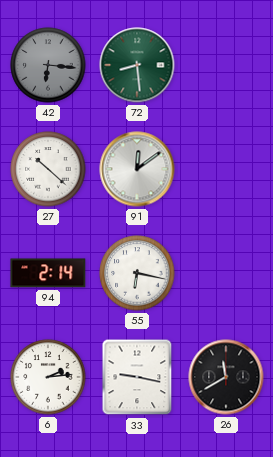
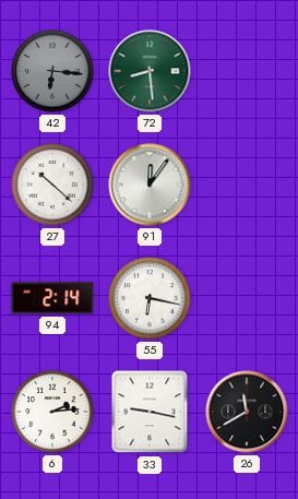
91: 12:09 -> 12:06 (150, 185)
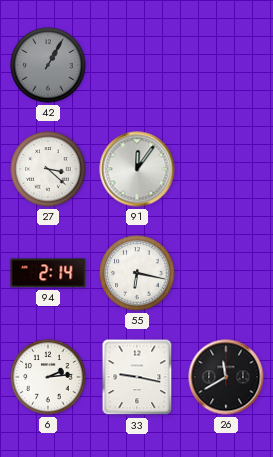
42: 6:16 -> 1:05 (48, 65)
72: 8:29 -> none (150, 71)
27: 10:22 -> 3:22 (48, 169)
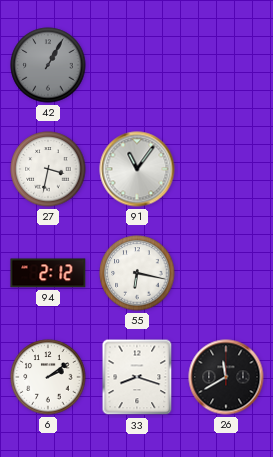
27: 3:22 -> 3:32 (48, 169)
91: 12:06 -> 11:06 (137, 169)
94: 2:14 -> 2:12 (48, 273)
6: 2:14 -> 2:09 (48, 377)
33: 9:17 -> 8:18 (137, 377)
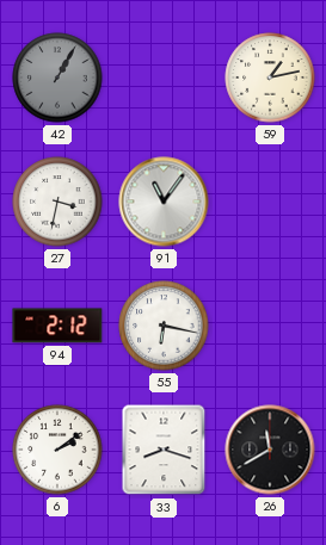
59: none -> 1:13 (270, 78)
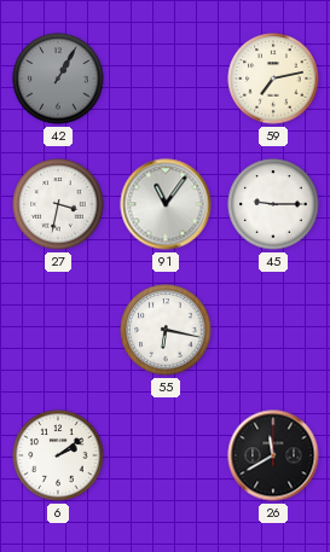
59: 1:13 -> 7:13 (273, 79)
45: none -> 9:15 (273, 204)
94: 2:12 -> none (57, 326)
33: 8:18 -> none (164, 450)
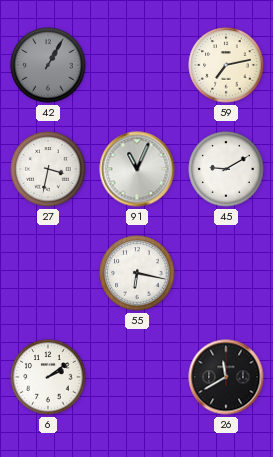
91: 11:06 -> 11:04 (137, 169)
45: 9:15 -> 9:10 (226, 169)
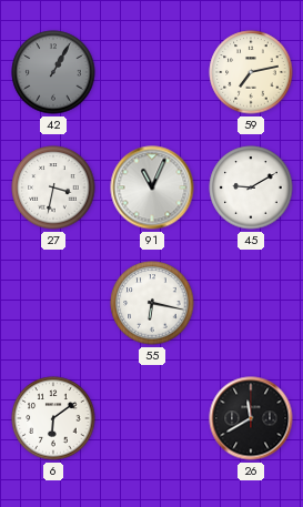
6: 2:09 -> 6:09 (53, 418)
